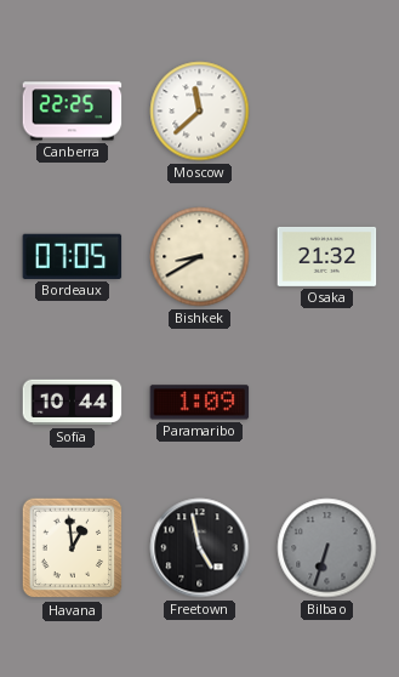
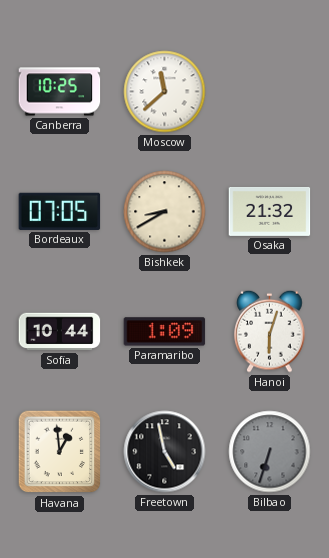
Canberra: 22:25 -> 10:25 (60, 92)
Hanoi: none -> 6:03 (270, 331)
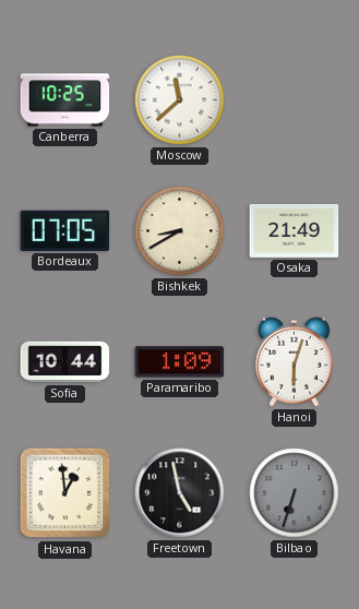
Osaka: 21:32 -> 21:49 (295, 230)
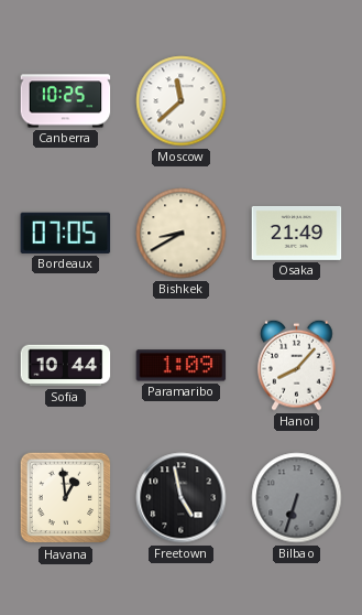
Hanoi: 6:03 -> 8:07 (297, 365)
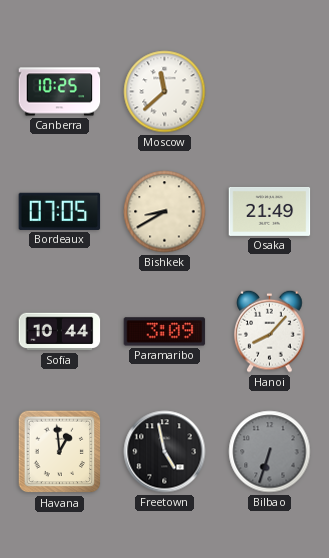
Paramaribo: 1:09 -> 3:09 (165, 332)
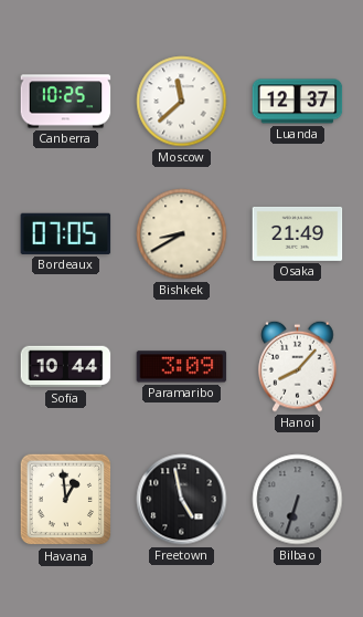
Luanda: none -> 12:37 (298, 102)
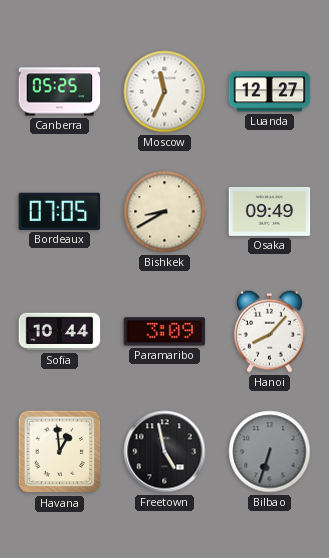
Canberra: 10:25 -> 05:25 (60, 92)
Moscow: 11:38 -> 11:34 (165, 92)
Luanda: 12:37 -> 12:27 (270, 92)
Osaka: 21:49 -> 09:49 (270, 211)
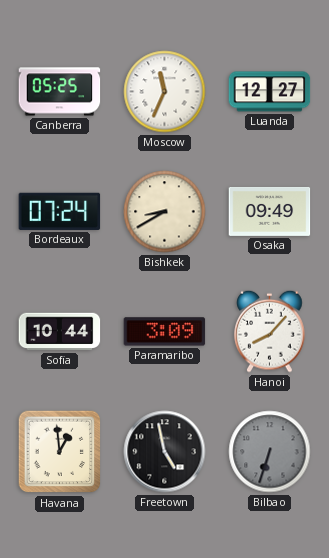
Bordeaux: 07:05 -> 07:24 (60, 211)
